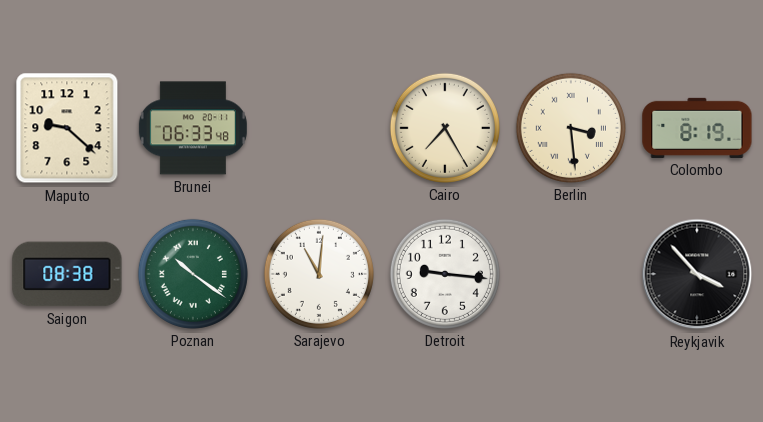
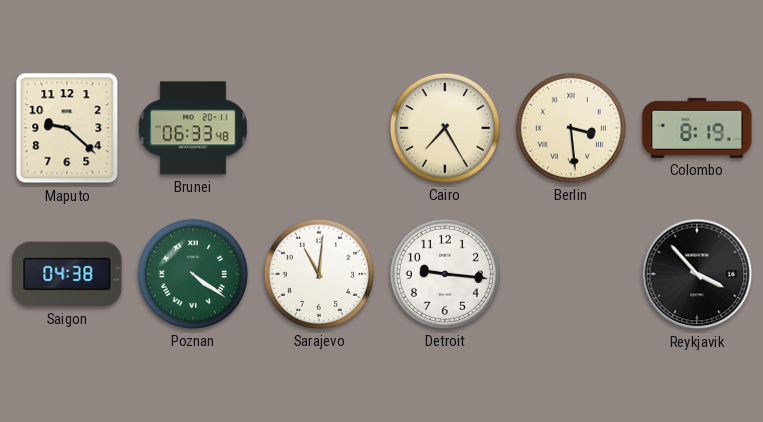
Saigon: 08:38 -> 04:38 (67, 274)
Poznan: 10:21 -> 4:21 (193, 274)
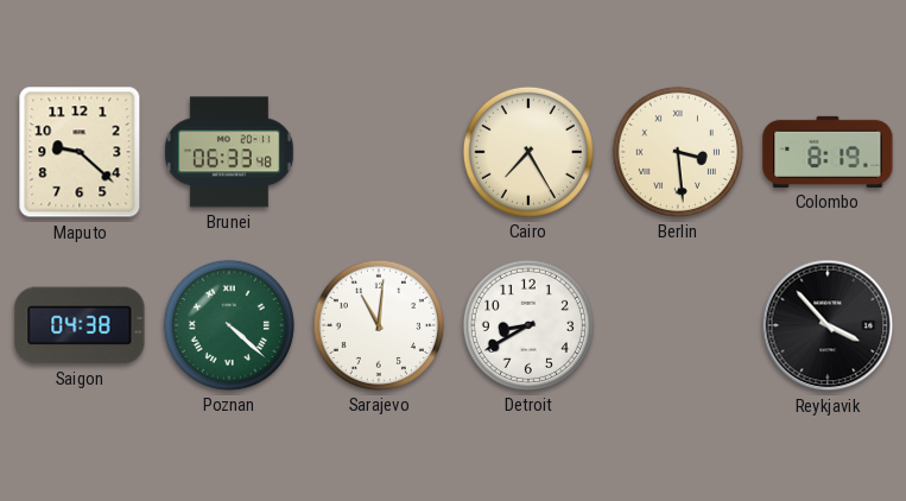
Poznan: 4:21 -> 4:22 (229, 325)
Detroit: 9:16 -> 8:40 (528, 325)
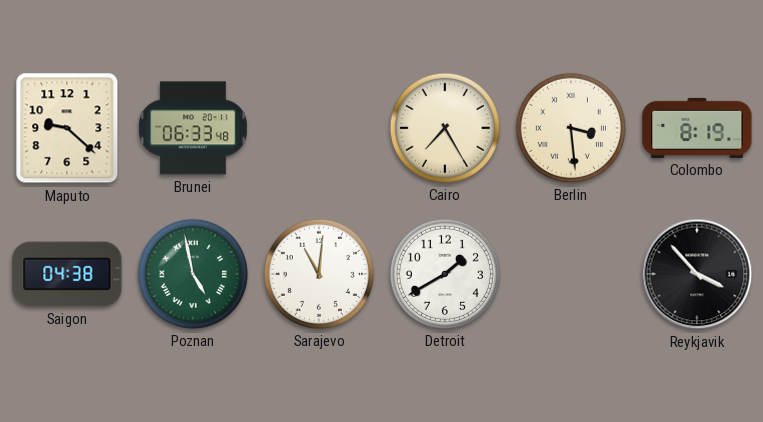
Poznan: 4:22 -> 4:58 (193, 274)
Detroit: 8:40 -> 1:40 (445, 274)
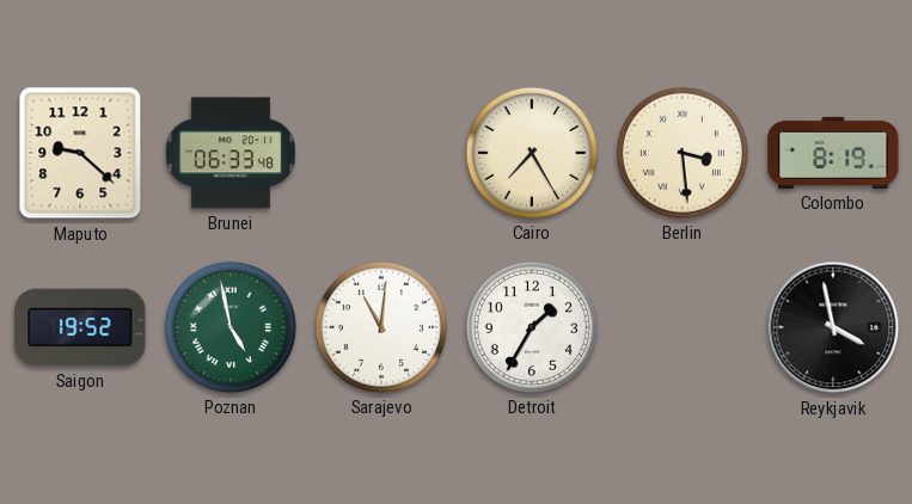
Saigon: 04:38 -> 19:52 (80, 327)
Detroit: 1:40 -> 1:35 (532, 327)
Reykjavik: 3:53 -> 3:58 (833, 327)
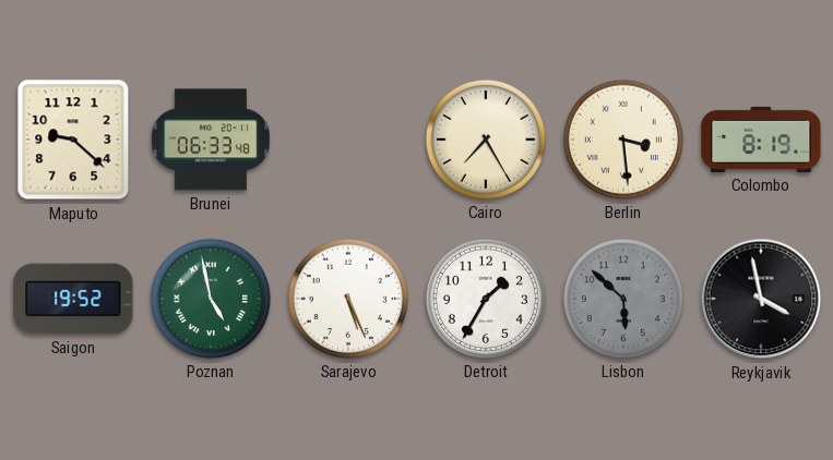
Sarajevo: 11:01 -> 5:26 (348, 299)
Lisbon: none -> 5:52 (623, 299)
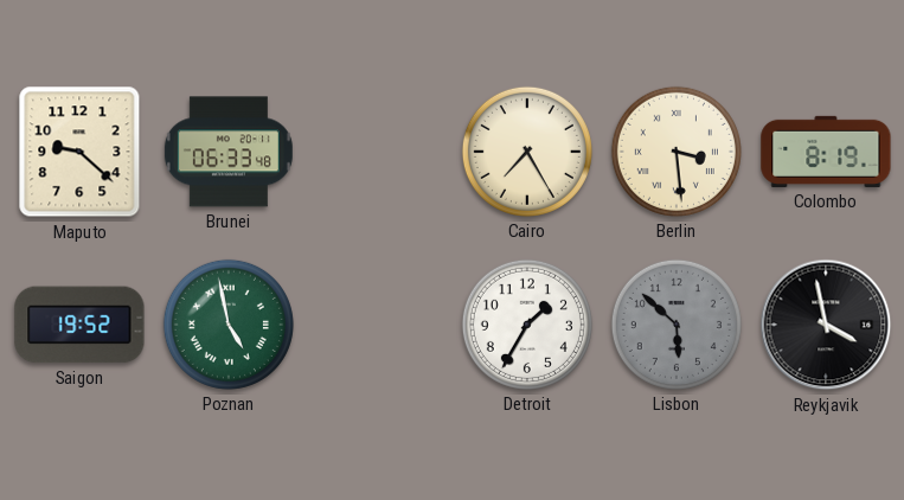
Sarajevo: 5:26 -> none (348, 299)
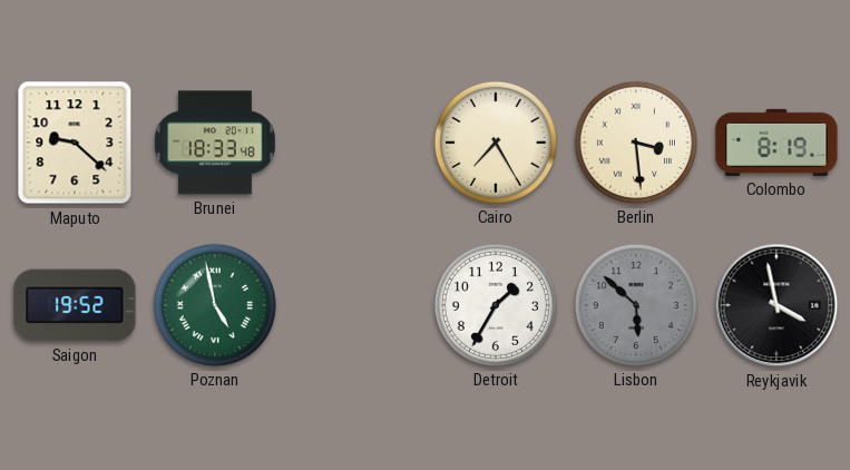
Brunei: 06:33 -> 18:33 (215, 143)
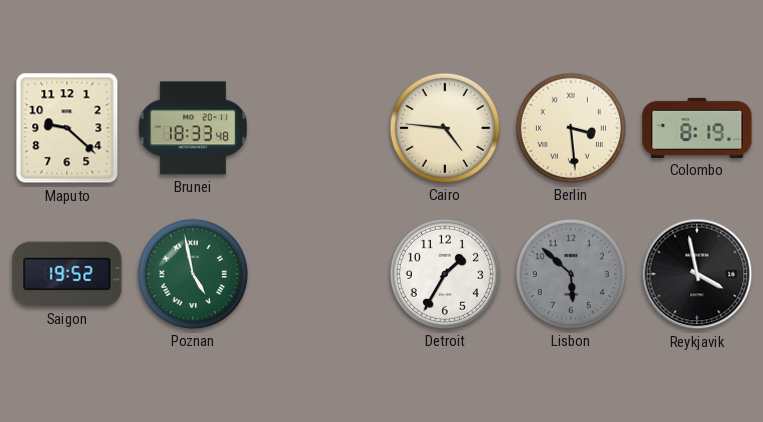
Cairo: 7:25 -> 4:46 (445, 128)
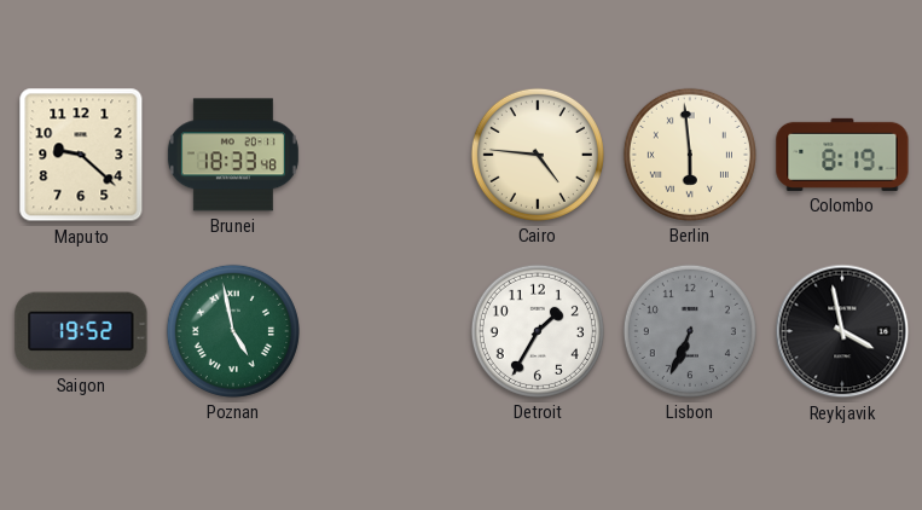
Berlin: 3:29 -> 5:59 (690, 155)
Lisbon: 5:52 -> 6:34 (690, 331)
